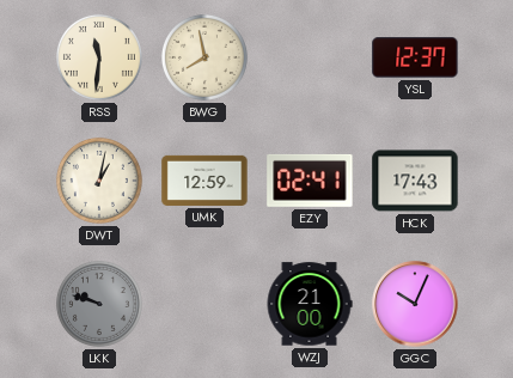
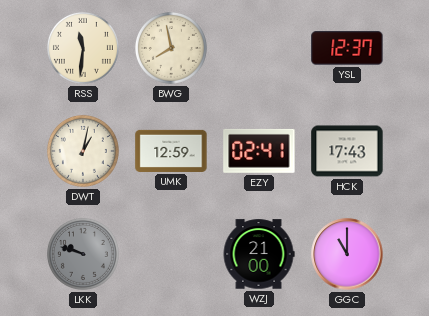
GGC: 10:04 -> 11:00 (347, 254)
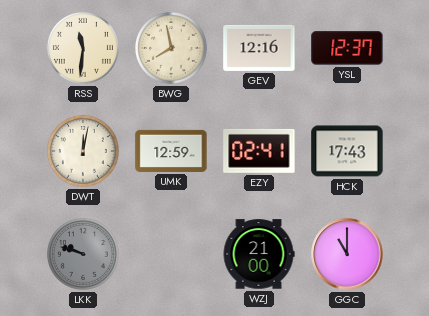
GEV: none -> 12:16 (259, 48)
DWT: 1:02 -> 12:02 (83, 151)
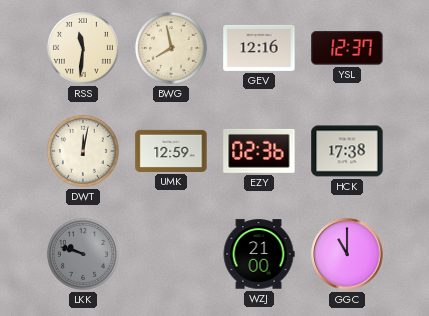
EZY: 02:41 -> 02:36 (259, 151)
HCK: 17:43 -> 17:38 (347, 151)
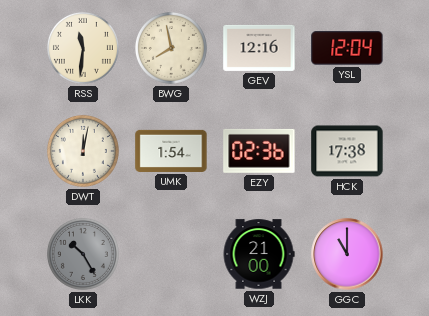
YSL: 12:37 -> 12:04 (347, 48)
UMK: 12:59 -> 1:54 (171, 151)
LKK: 9:48 -> 10:25 (83, 254)
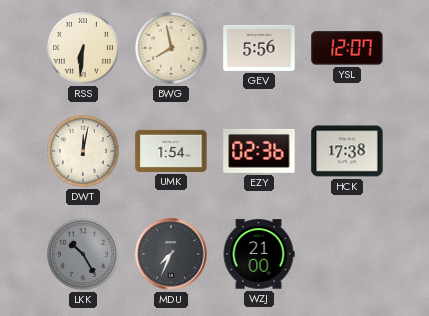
RSS: 11:31 -> 6:31 (83, 48)
GEV: 12:16 -> 5:56 (259, 48)
YSL: 12:04 -> 12:07 (347, 48)
MDU: none -> 7:34 (171, 254)
GGC: 11:00 -> none (347, 254)
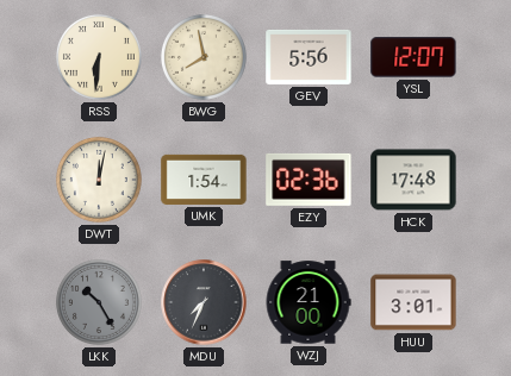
HCK: 17:38 -> 17:48 (413, 180)
HUU: none -> 3:01 (413, 302)
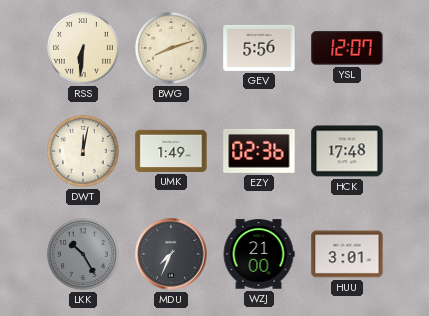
BWG: 7:58 -> 8:12 (171, 48)
UMK: 1:54 -> 1:49 (171, 151)
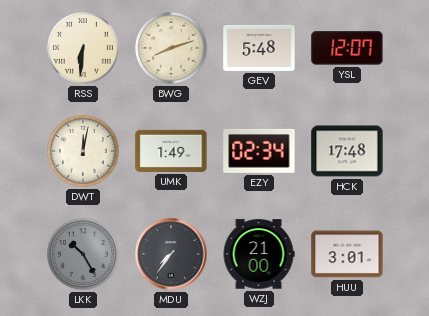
GEV: 5:56 -> 5:48 (259, 48)
EZY: 02:36 -> 02:34 (259, 151)
MDU: 7:34 -> 7:36 (171, 254)
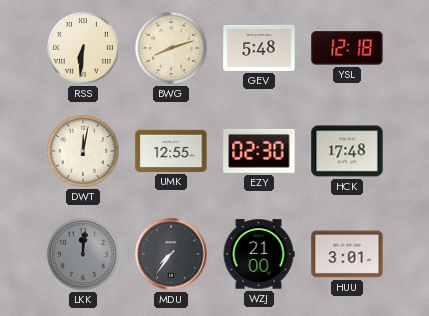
YSL: 12:07 -> 12:18 (347, 48)
UMK: 1:49 -> 12:55 (171, 151)
EZY: 02:34 -> 02:30 (259, 151)
LKK: 10:25 -> 12:01 (83, 254)
